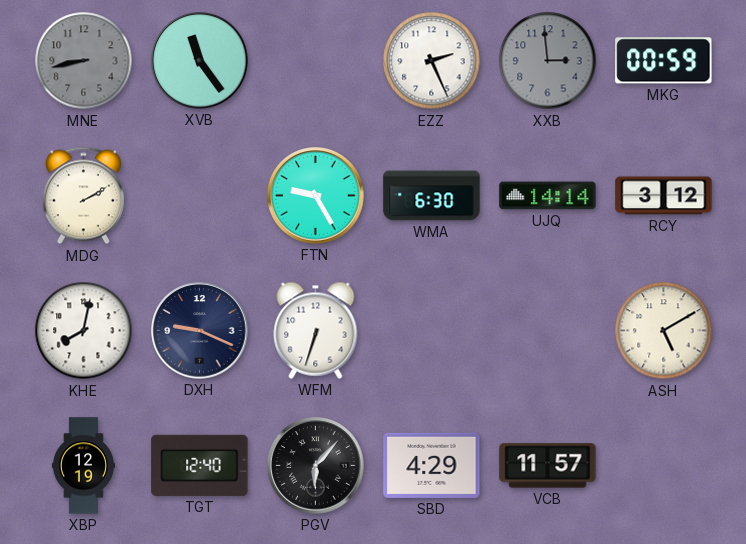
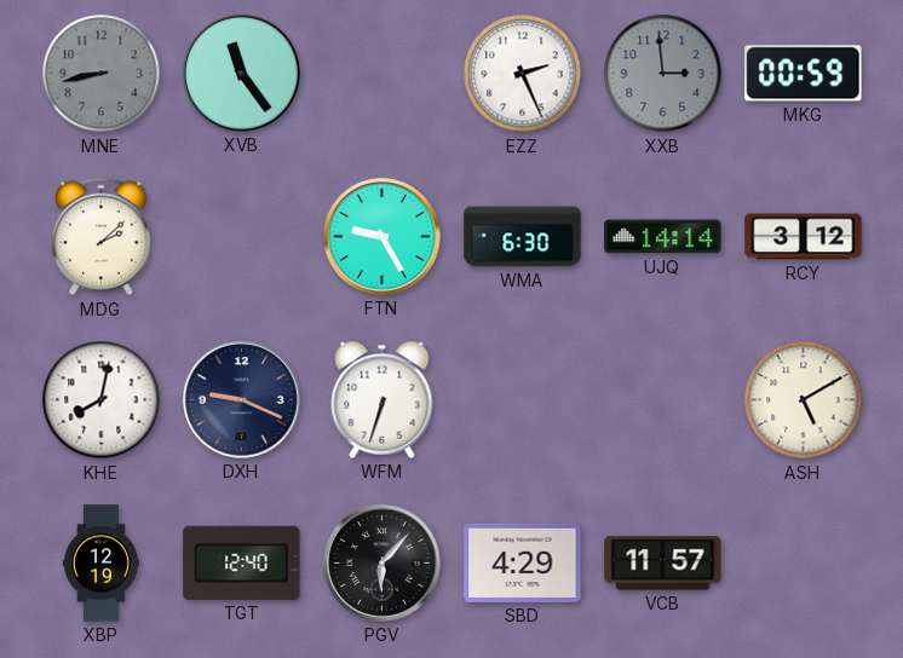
MDG: 2:10 -> 2:08 (100, 237)
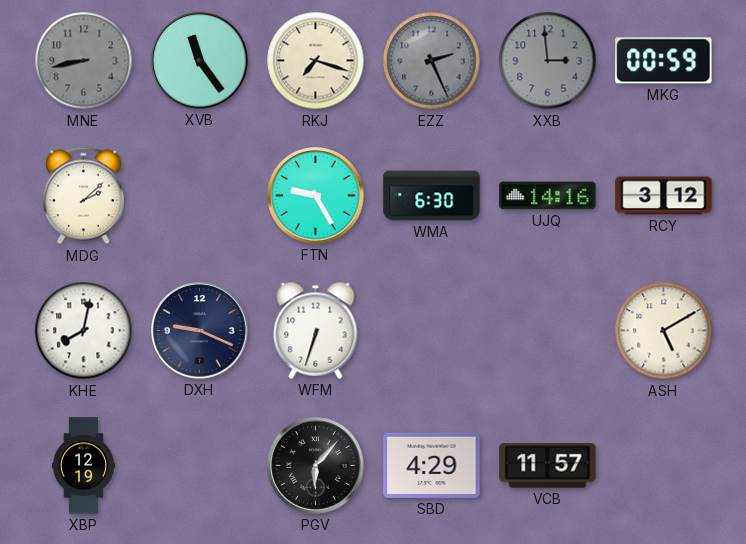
RKJ: none -> 7:18 (316, 61)
EZZ dial: white -> grey (432, 61)
UJQ: 14:14 -> 14:16 (548, 196)
TGT: 12:40 -> none (242, 562)
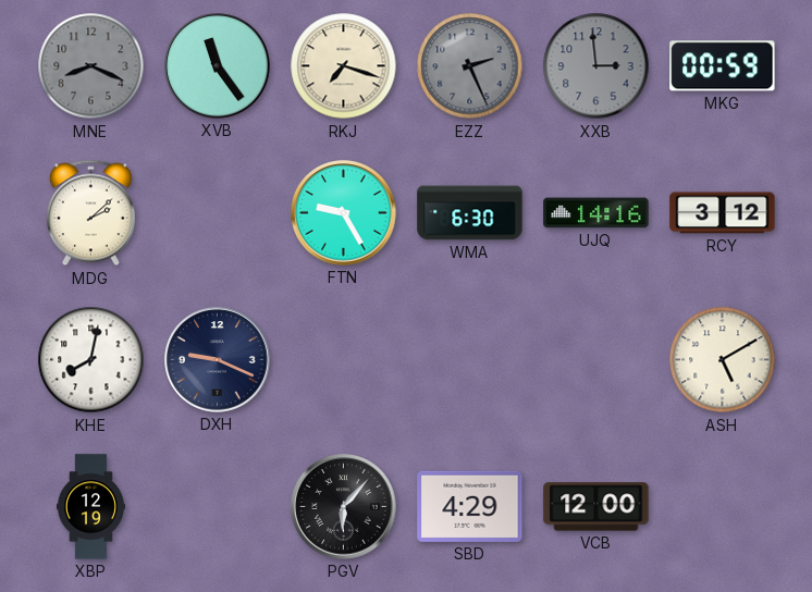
MNE: 8:43 -> 8:19 (91, 66)
WFM: 6:33 -> none (316, 330)
VCB: 11:57 -> 12:00 (596, 507)
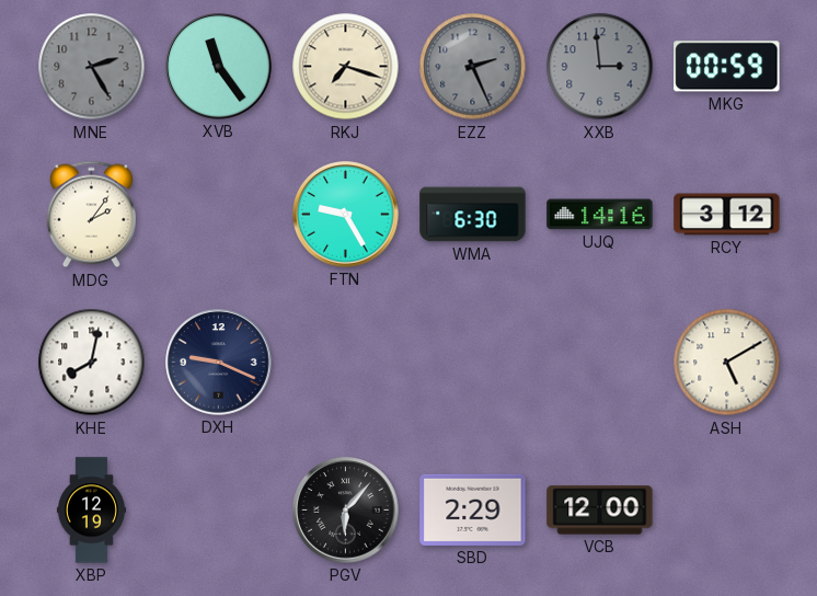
MNE: 8:19 -> 2:25 (92, 67)
MDG: 2:08 -> 2:06 (91, 215)
SBD: 4:29 -> 2:29 (473, 509)
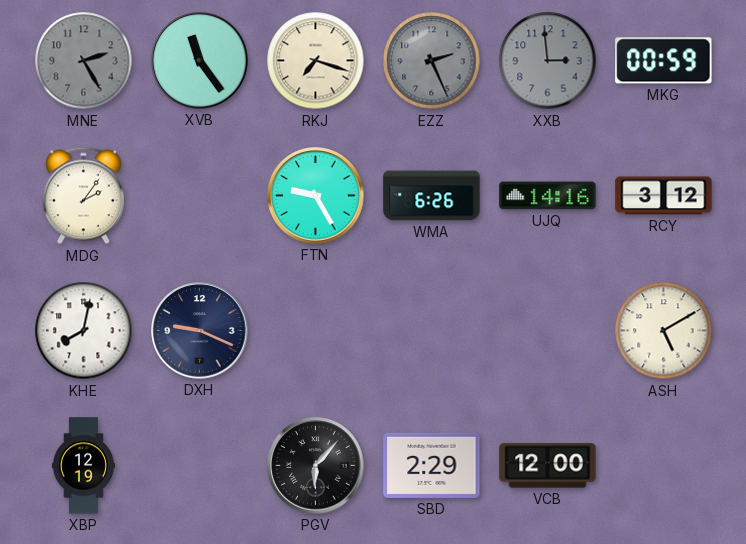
WMA: 6:30 -> 6:26 (432, 196)
